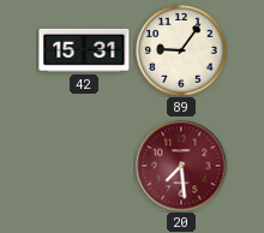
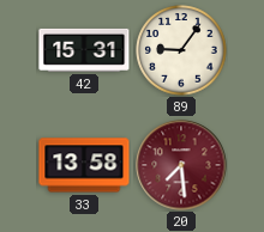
33: none -> 13:58 (84, 165)
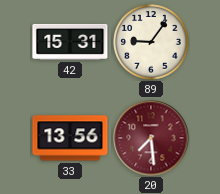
33: 13:58 -> 13:56 (70, 138)
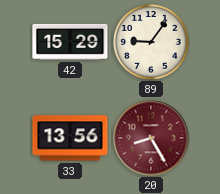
42: 15:31 -> 15:29 (70, 42)
20: 7:29 -> 8:25 (151, 138)
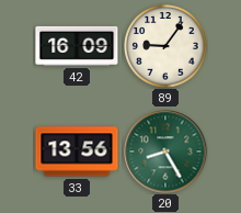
42: 15:29 -> 16:09 (77, 46)
20 dial: burgundy -> green (165, 152)
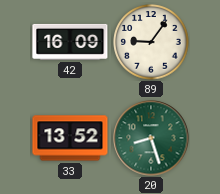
33: 13:56 -> 13:52 (70, 138)
20: 8:25 -> 8:27 (151, 138)
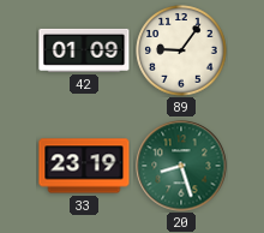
42: 16:09 -> 01:09 (84, 50)
33: 13:52 -> 23:19 (84, 166)
